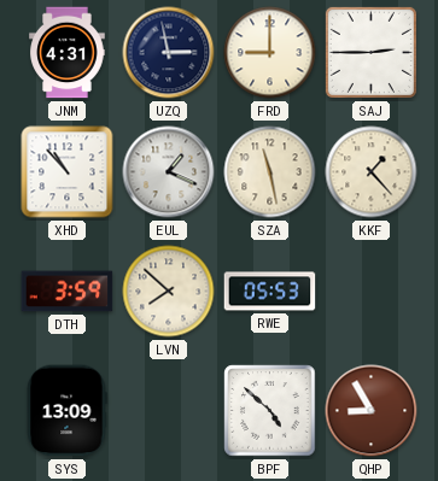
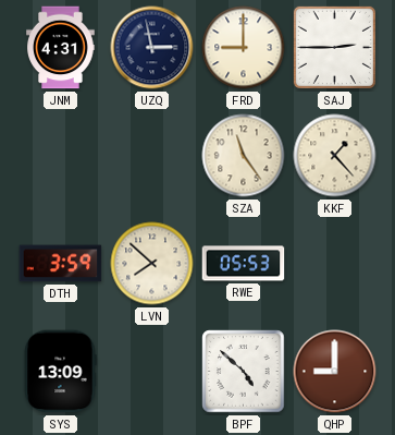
XHD: 10:53 -> none (68, 172)
EUL: 1:19 -> none (169, 172)
SZA: 11:28 -> 11:24 (244, 156)
QHP: 8:55 -> 9:00 (335, 372)
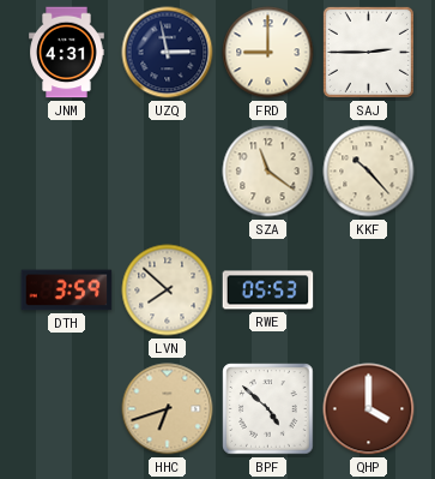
SZA: 11:24 -> 11:21 (268, 172)
KKF: 1:23 -> 10:23 (369, 172)
SYS: 13:09 -> none (60, 372)
HHC: none -> 6:42 (168, 409)
QHP: 9:00 -> 4:00 (369, 409)
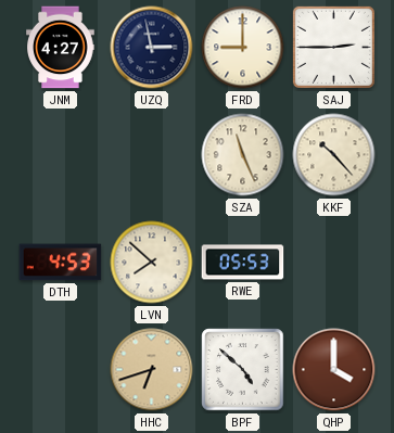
JNM: 4:31 -> 4:27 (61, 48)
SZA: 11:21 -> 11:26 (243, 155)
DTH: 3:59 -> 4:53 (61, 263)
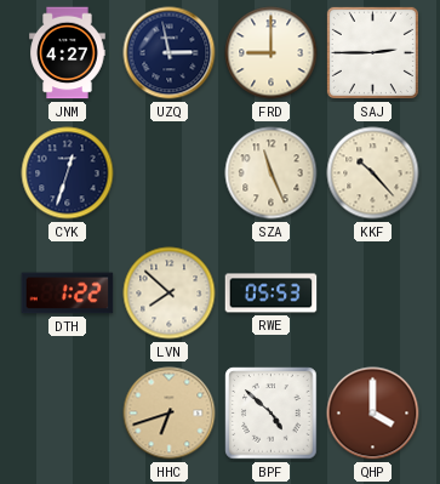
CYK: none -> 12:33 (68, 173)
DTH: 4:53 -> 1:22 (68, 294)
